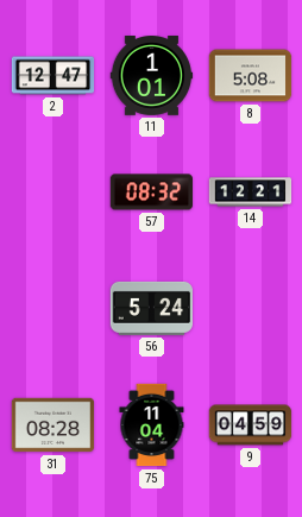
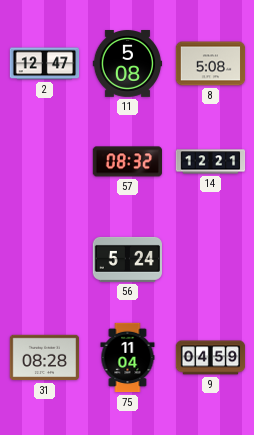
11: 1:01 -> 5:08 (128, 64)
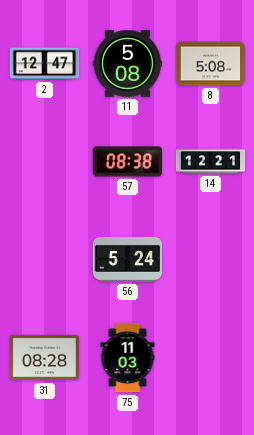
57: 08:32 -> 08:38 (128, 162)
75: 11:04 -> 11:03 (128, 358)
9: 04:59 -> none (211, 358)
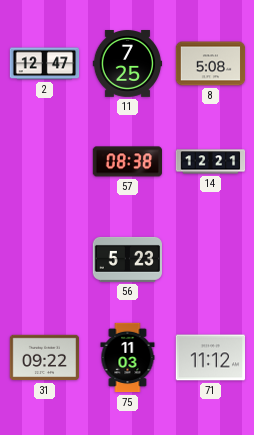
11: 5:08 -> 7:25 (128, 64)
56: 5:24 -> 5:23 (127, 259)
31: 08:28 -> 09:22 (45, 358)
71: none -> 11:12 (211, 358)
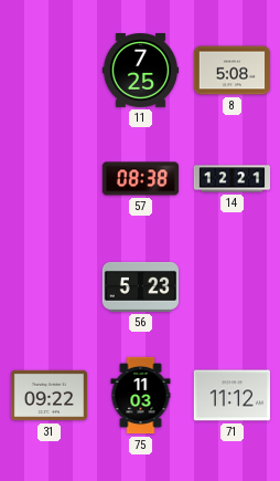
2: 12:47 -> none (45, 64)
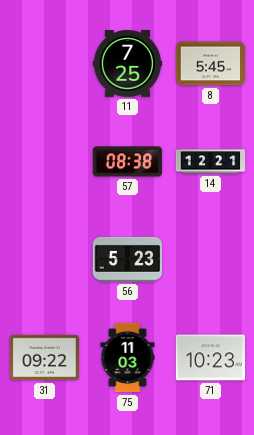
8: 5:08 -> 5:45 (211, 64)
71: 11:12 -> 10:23 (211, 358)
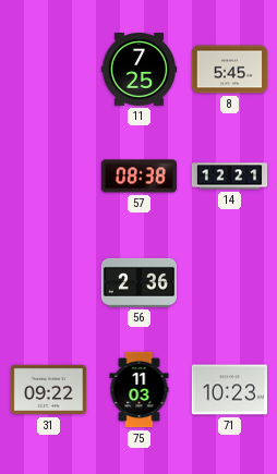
56: 5:23 -> 2:36 (138, 282)
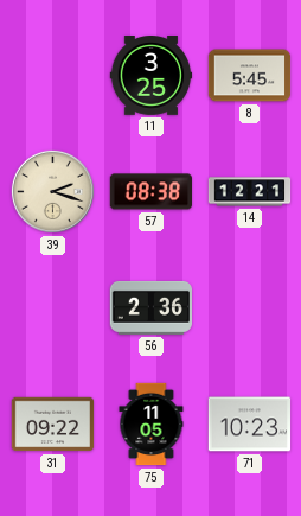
11: 7:25 -> 3:25 (152, 76)
39: none -> 2:18 (52, 191)
75: 11:03 -> 11:05 (152, 425)
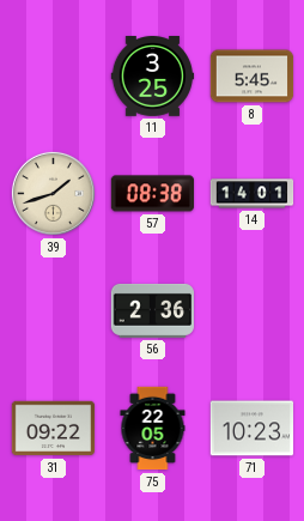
39: 2:18 -> 1:42 (53, 193)
14: 12:21 -> 14:01 (253, 194)
75: 11:05 -> 22:05 (153, 429)
